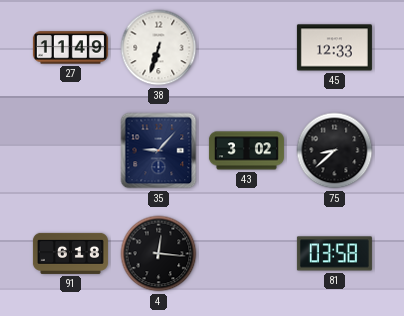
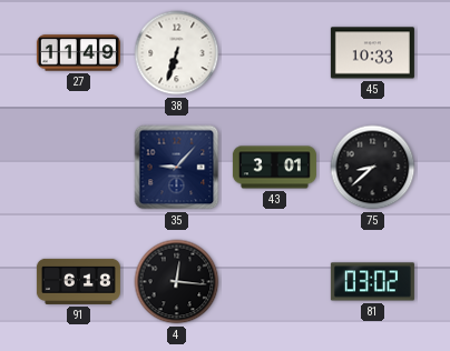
45: 12:33 -> 10:33 (372, 53)
43: 3:02 -> 3:01 (274, 168)
81: 03:58 -> 03:02 (372, 282)
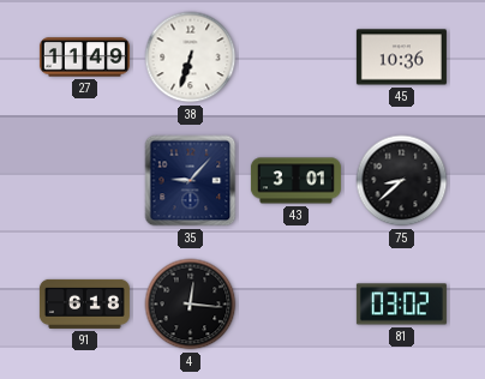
45: 10:33 -> 10:36 (401, 58)
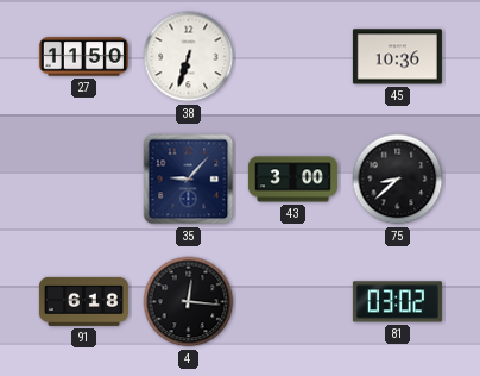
27: 11:49 -> 11:50 (83, 57)
43: 3:01 -> 3:00 (292, 180)
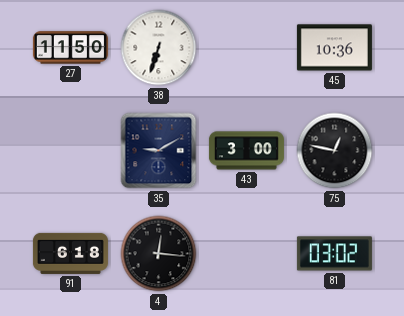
35: 9:07 -> 9:10 (159, 151)
75: 8:38 -> 12:47 (335, 151)
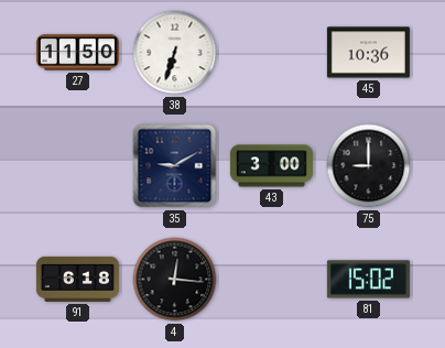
75: 12:47 -> 9:00 (369, 166)
81: 03:02 -> 15:02 (368, 280)
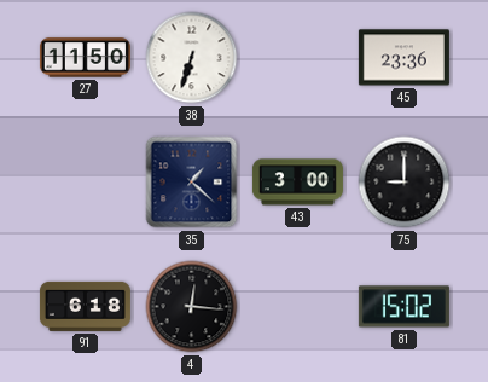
45: 10:36 -> 23:36 (403, 58)
35: 9:10 -> 1:22 (192, 183)
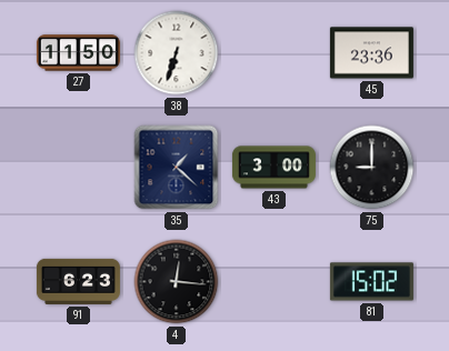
91: 6:18 -> 6:23 (78, 281)
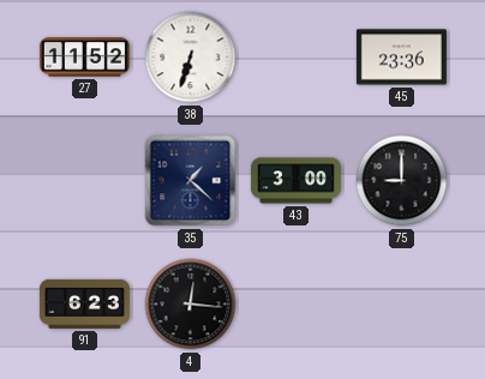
27: 11:50 -> 11:52 (84, 58)
81: 15:02 -> none (371, 282)
